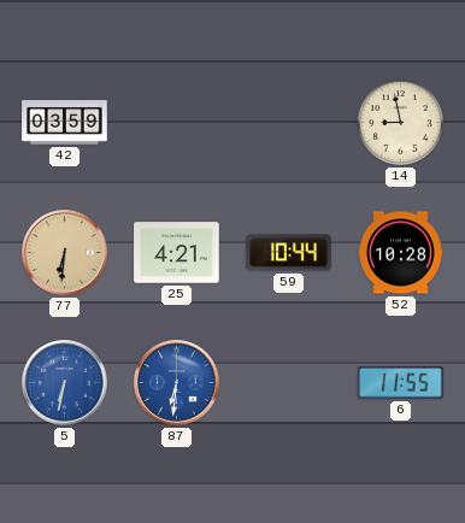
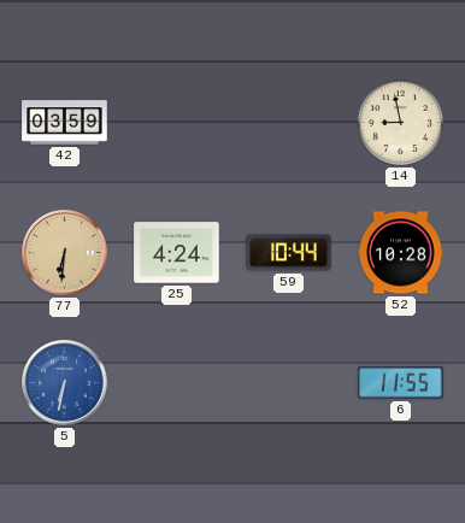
25: 4:21 -> 4:24 (177, 253)
87: 6:31 -> none (177, 383)
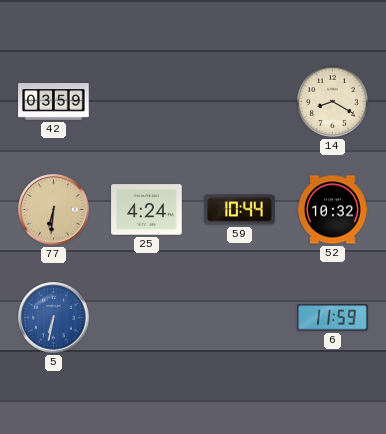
14: 8:58 -> 8:20 (332, 101)
52: 10:28 -> 10:32 (333, 210)
6: 11:55 -> 11:59 (333, 318)
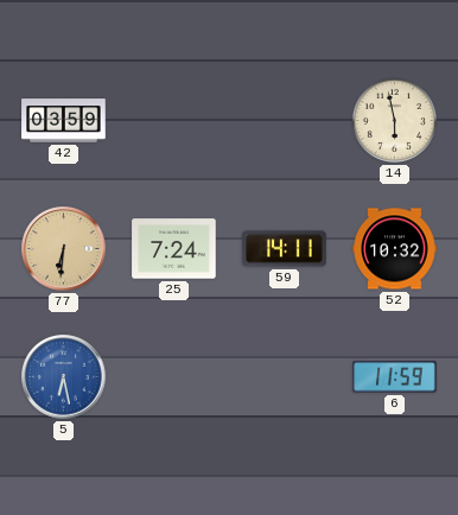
14: 8:20 -> 5:58 (394, 120)
25: 4:24 -> 7:24 (174, 249)
59: 10:44 -> 14:11 (285, 249)
5: 6:32 -> 6:28 (64, 377)
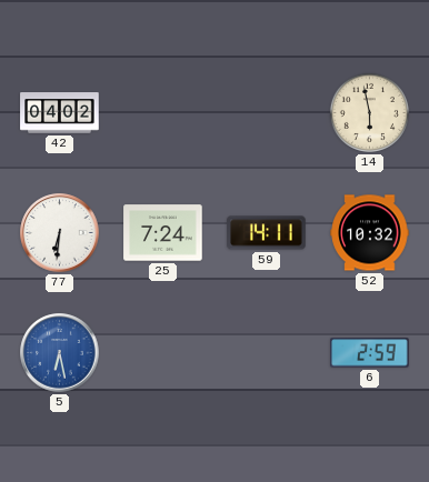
42: 03:59 -> 04:02 (60, 113)
77 dial: champagne -> white (60, 233)
6: 11:59 -> 2:59 (370, 353)
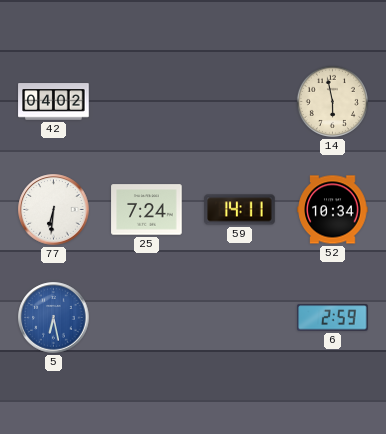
52: 10:32 -> 10:34 (333, 210)
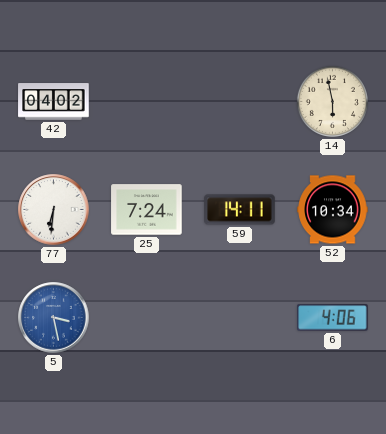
5: 6:28 -> 3:28 (54, 318)
6: 2:59 -> 4:06 (333, 318)
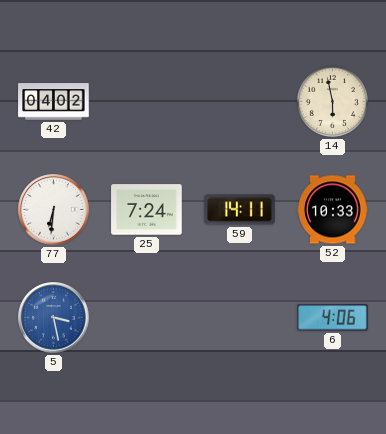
52: 10:34 -> 10:33 (333, 210)
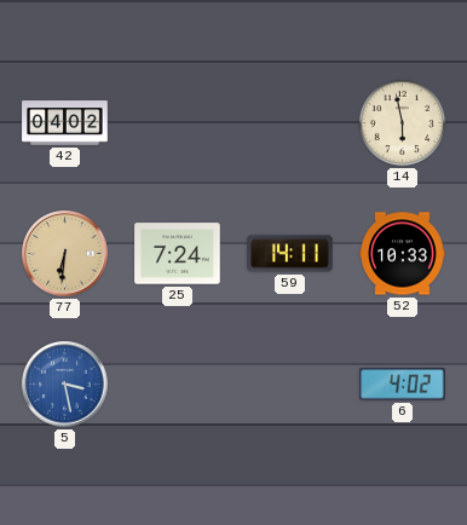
77 dial: white -> champagne (65, 254)
6: 4:06 -> 4:02 (403, 385)
